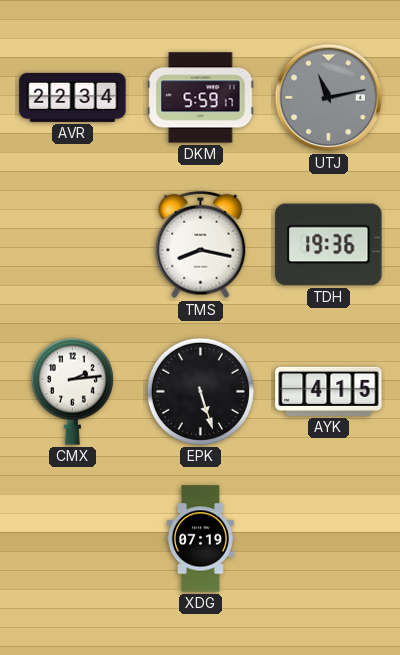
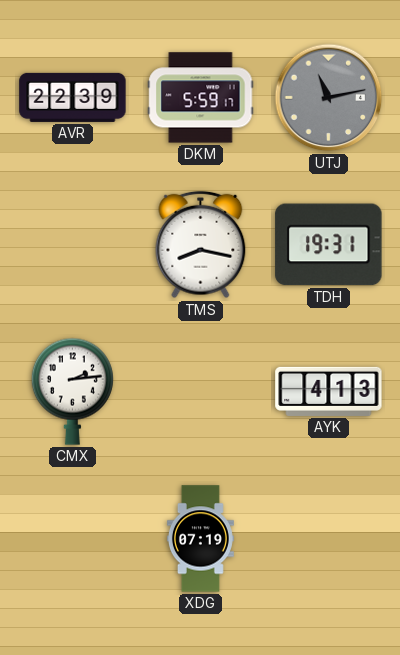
AVR: 22:34 -> 22:39 (73, 97)
TDH: 19:36 -> 19:31 (329, 245)
EPK: 5:27 -> none (200, 391)
AYK: 4:15 -> 4:13 (329, 391)
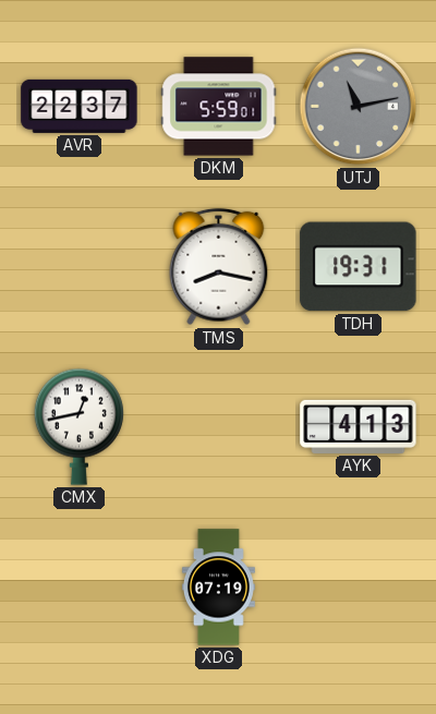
AVR: 22:39 -> 22:37 (80, 106)
DKM: 5:59:17 -> 5:59:01 (219, 107)
CMX: 2:14 -> 12:43 (78, 426)
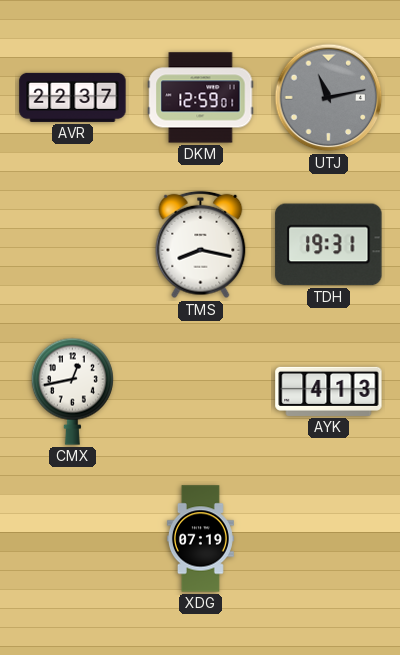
DKM: 5:59 -> 12:59 (201, 98)
